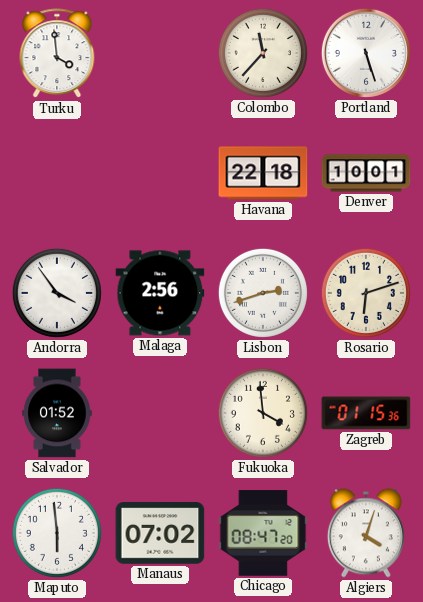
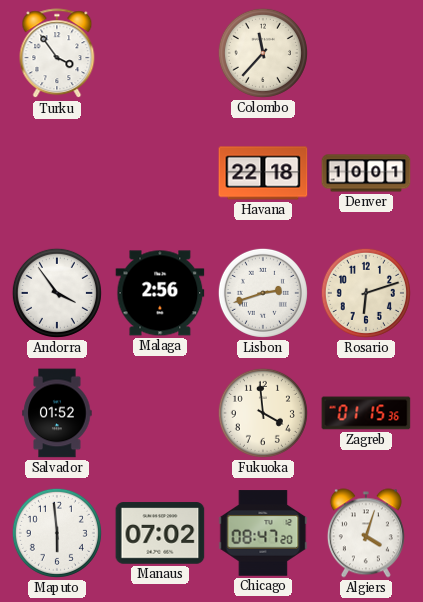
Turku: 3:59 -> 3:54 (57, 54)
Portland: 5:27 -> none (366, 53)
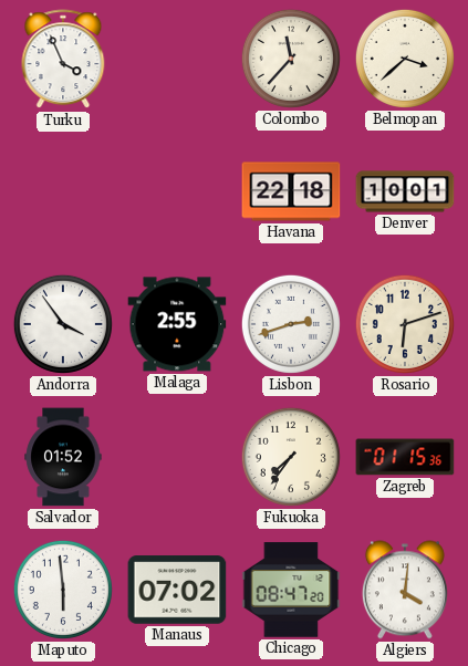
Turku: 3:54 -> 3:56 (63, 60)
Belmopan: none -> 3:38 (405, 59)
Malaga: 2:56 -> 2:55 (177, 324)
Fukuoka: 3:59 -> 7:36 (291, 457)
Algiers: 4:03 -> 4:01 (405, 590)
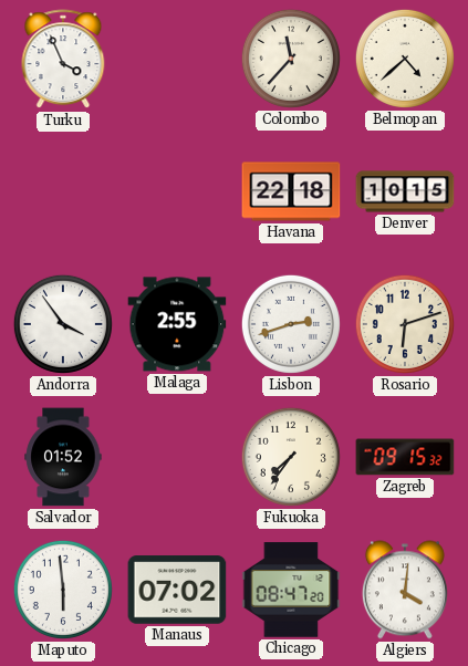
Belmopan: 3:38 -> 4:38 (405, 59)
Denver: 10:01 -> 10:15 (405, 191)
Zagreb: 01:15 -> 09:15 (405, 457)
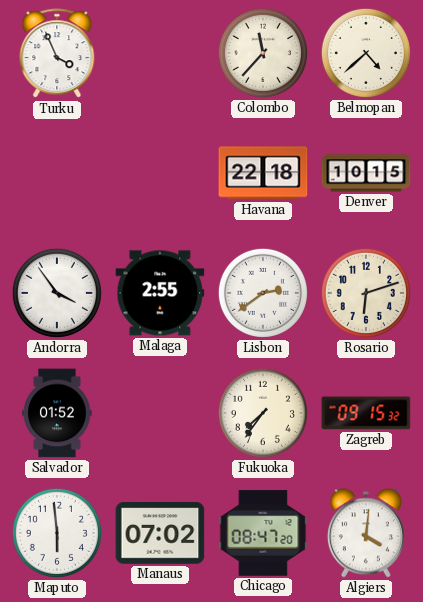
Lisbon: 2:42 -> 2:39 (263, 293)
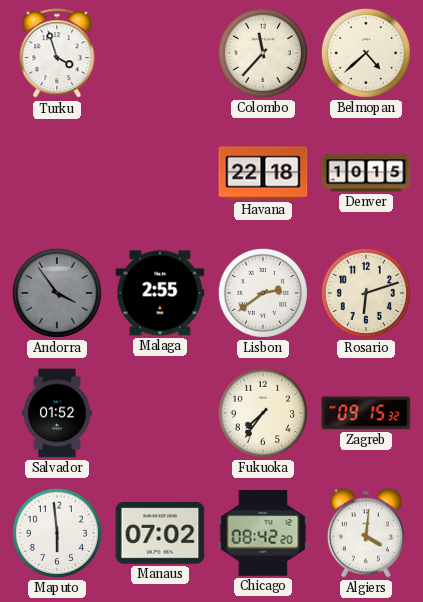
Turku: 3:56 -> 3:57 (57, 54)
Andorra dial: white -> grey (57, 293)
Chicago: 08:47 -> 08:42 (263, 533)
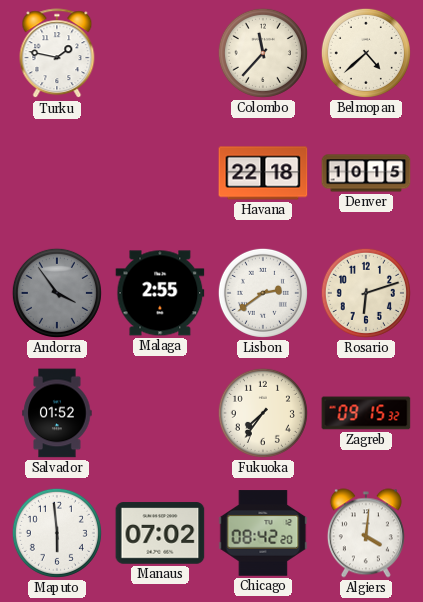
Turku: 3:57 -> 1:47 (57, 54)
